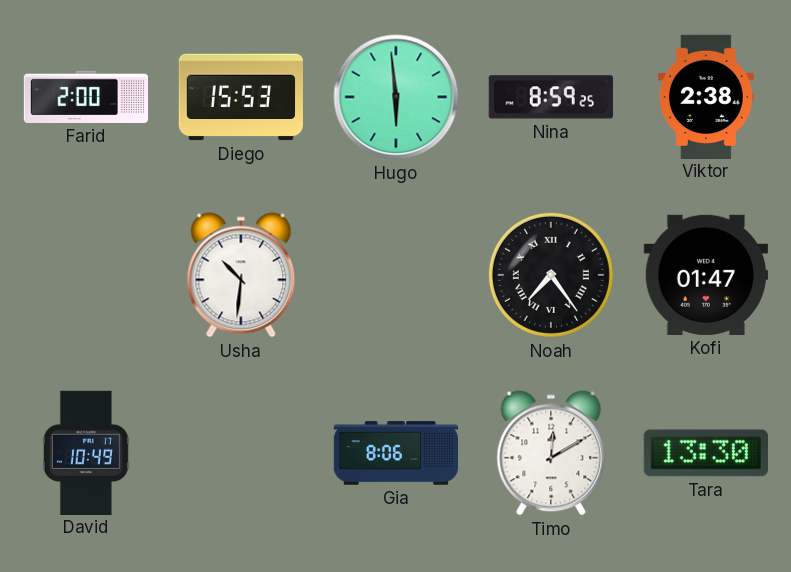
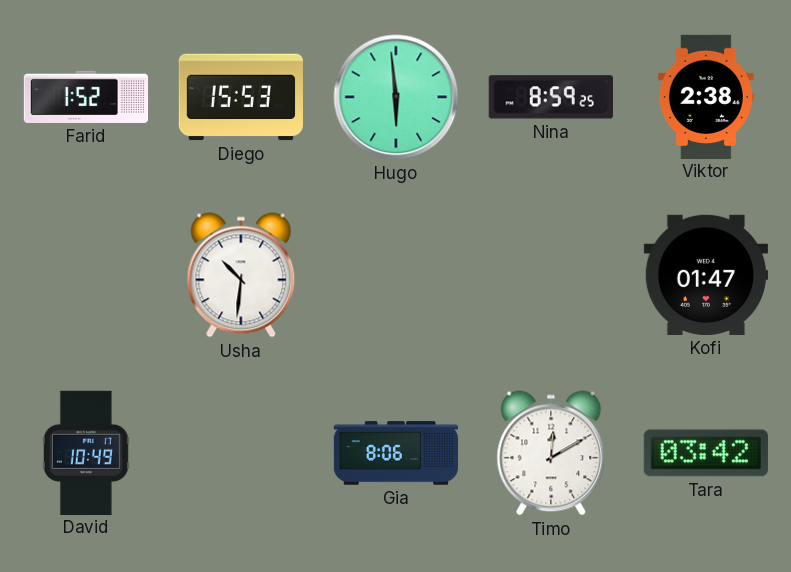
Farid: 2:00 -> 1:52 (86, 97)
Noah: 7:24 -> none (551, 275)
Tara: 13:30 -> 03:42 (706, 453)
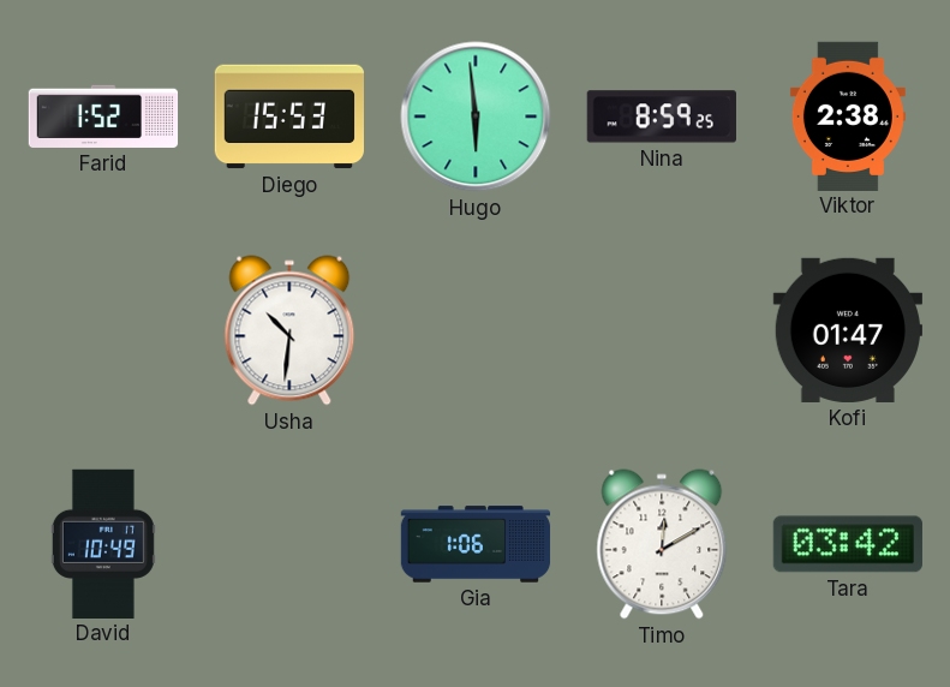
Gia: 8:06 -> 1:06 (476, 544)
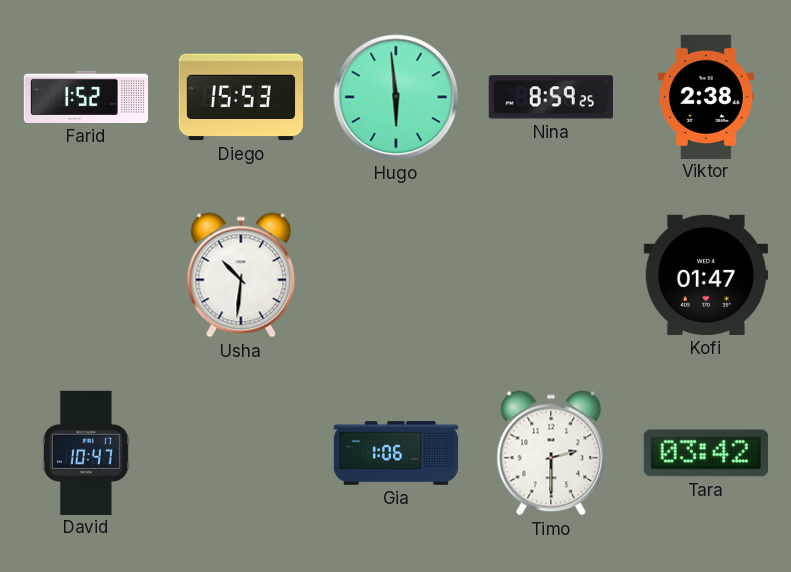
David: 10:49 -> 10:47 (86, 452)
Timo: 12:10 -> 2:30 (551, 453)
